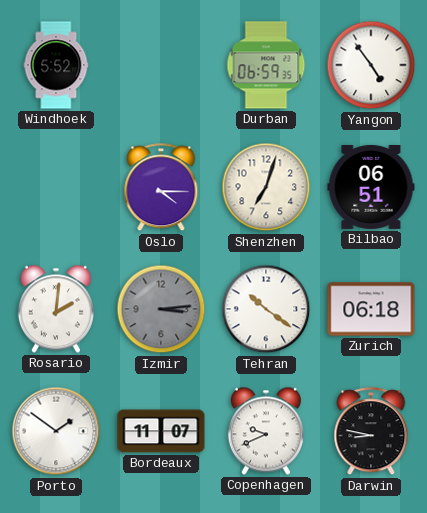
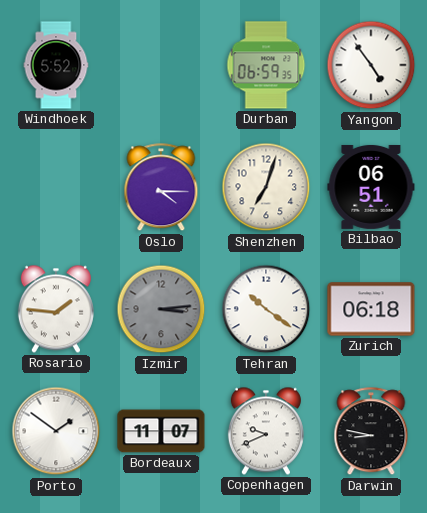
Rosario: 2:01 -> 1:46 (56, 309)
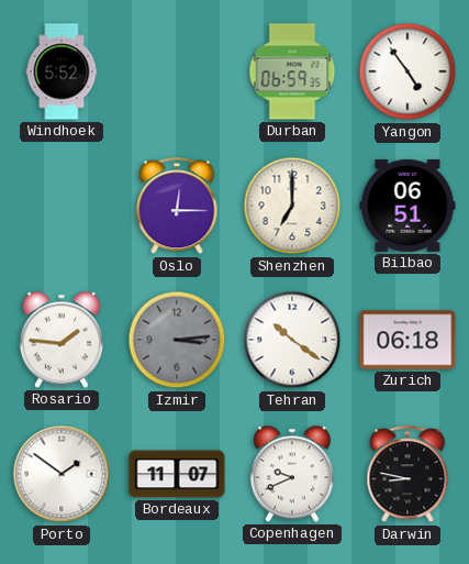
Oslo: 4:15 -> 12:15 (177, 207)
Shenzhen: 7:03 -> 7:00 (292, 206)
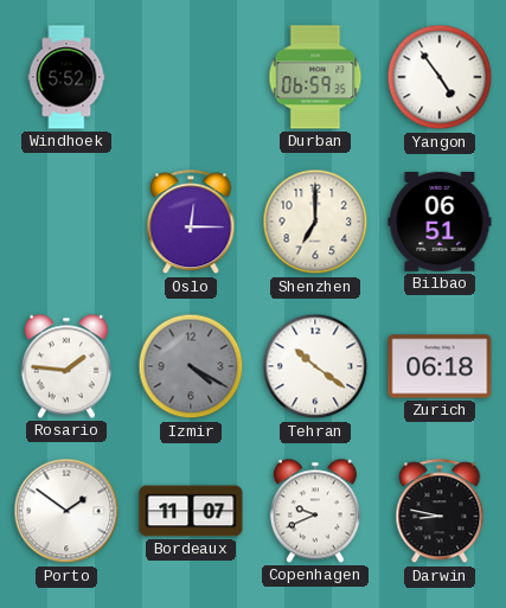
Izmir: 3:14 -> 4:20 (191, 366)
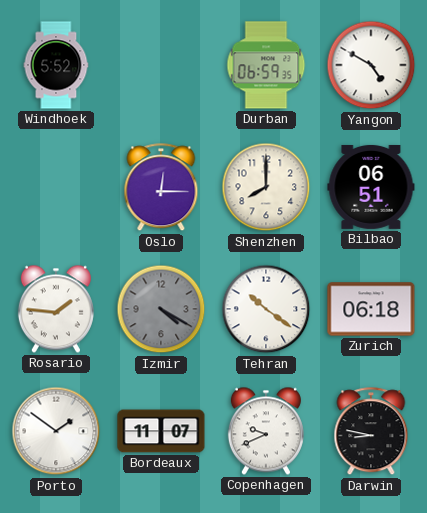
Yangon: 4:54 -> 4:50 (371, 65)
Shenzhen: 7:00 -> 8:00 (266, 187)
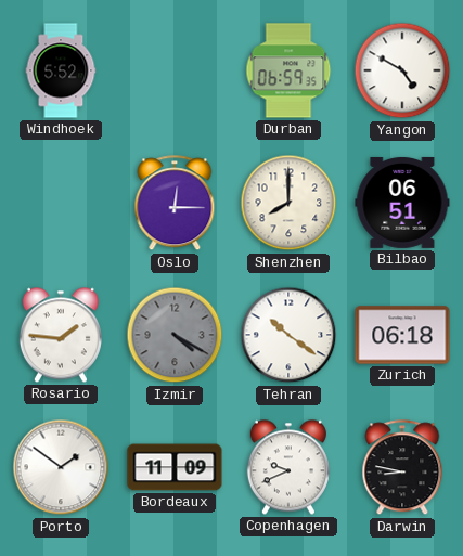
Bordeaux: 11:07 -> 11:09 (175, 467)
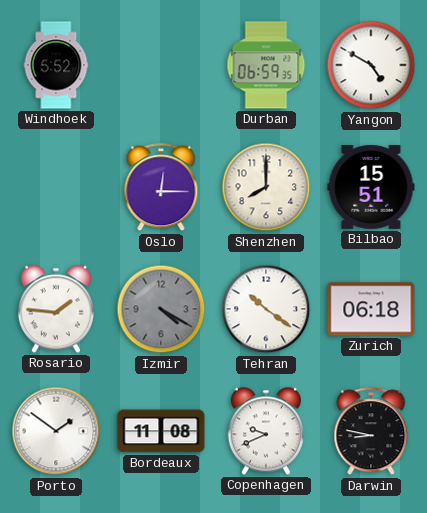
Bilbao: 06:51 -> 15:51 (371, 187)
Bordeaux: 11:09 -> 11:08 (161, 431)
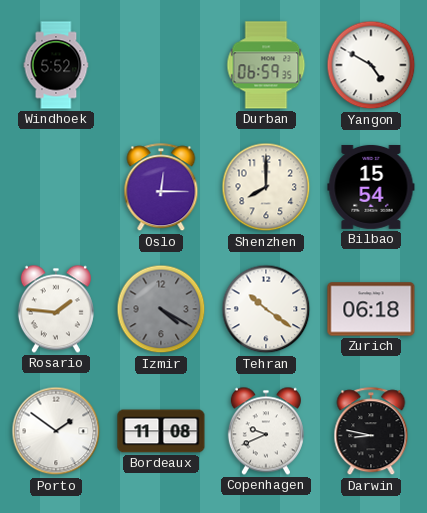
Bilbao: 15:51 -> 15:54 (371, 187)
